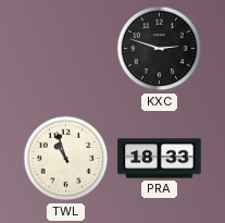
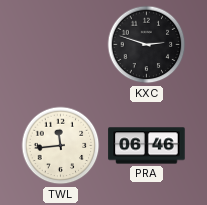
TWL: 10:57 -> 11:44 (61, 146)
PRA: 18:33 -> 06:46 (147, 146)
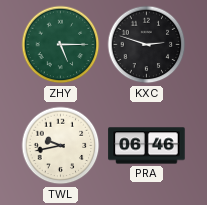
ZHY: none -> 5:15 (61, 45)
TWL: 11:44 -> 9:43 (61, 146)
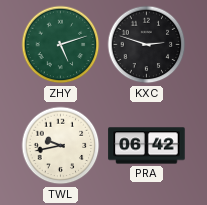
ZHY: 5:15 -> 5:12 (61, 45)
PRA: 06:46 -> 06:42 (147, 146)
